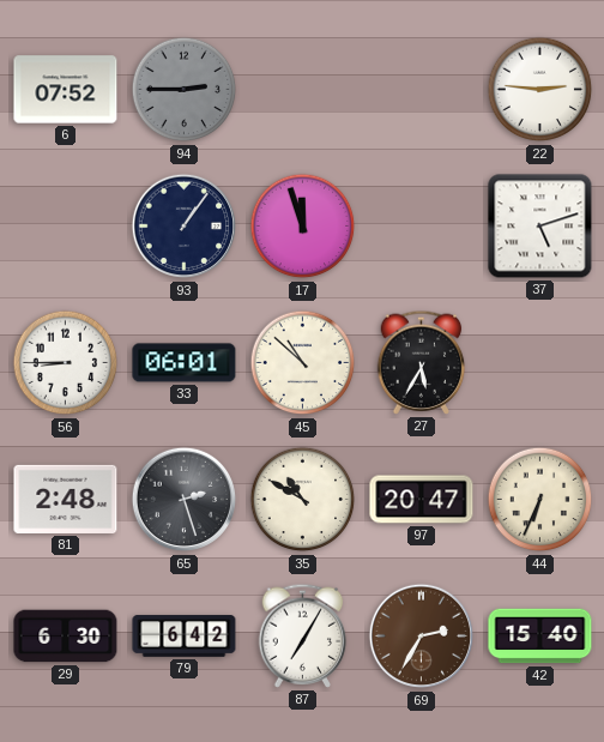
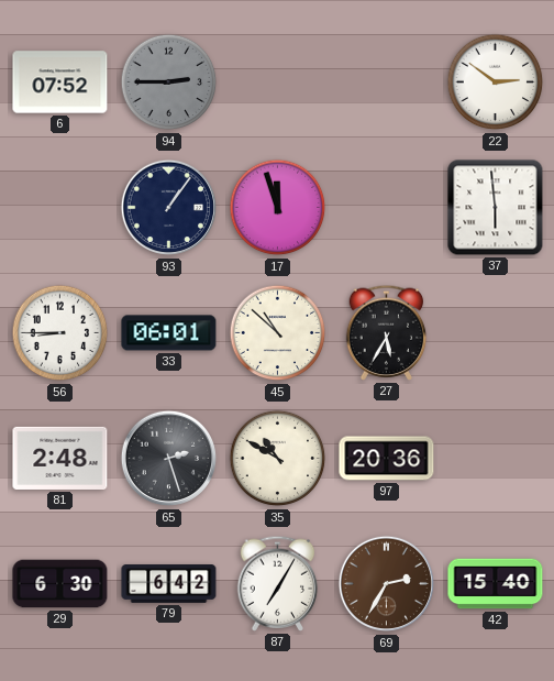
22: 2:46 -> 2:51 (496, 83)
37: 5:12 -> 5:59 (496, 208)
97: 20:47 -> 20:36 (387, 459)
44: 6:34 -> none (540, 500)
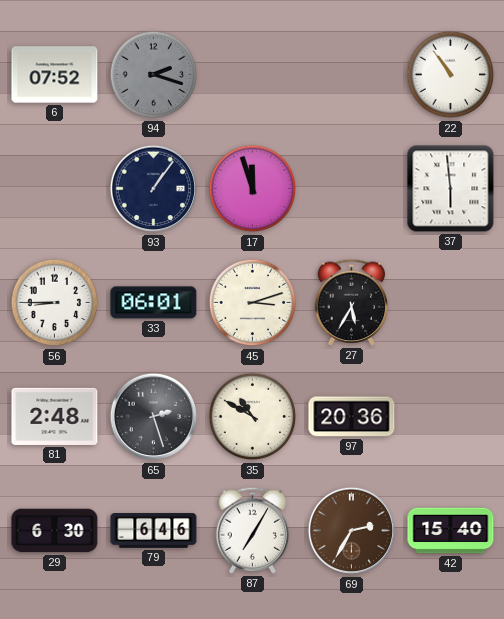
94: 2:45 -> 2:18 (154, 75)
22: 2:51 -> 10:54 (451, 75)
45: 10:52 -> 3:12 (253, 303)
79: 6:42 -> 6:46 (154, 531)
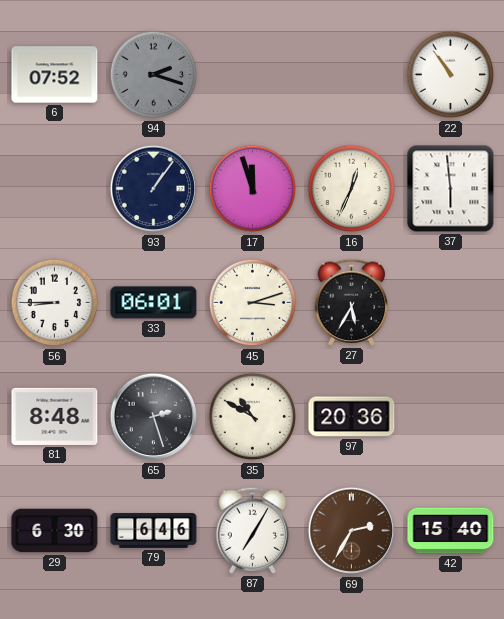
16: none -> 12:34 (352, 189)
81: 2:48 -> 8:48 (55, 416)
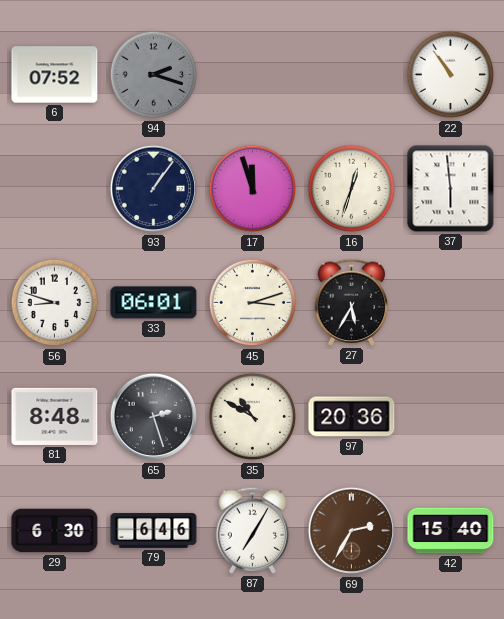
16: 12:34 -> 12:33 (352, 189)
56: 8:45 -> 8:48 (55, 303)
